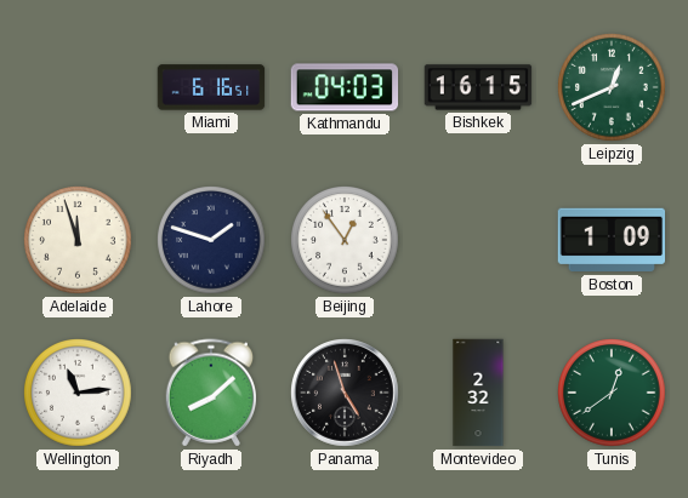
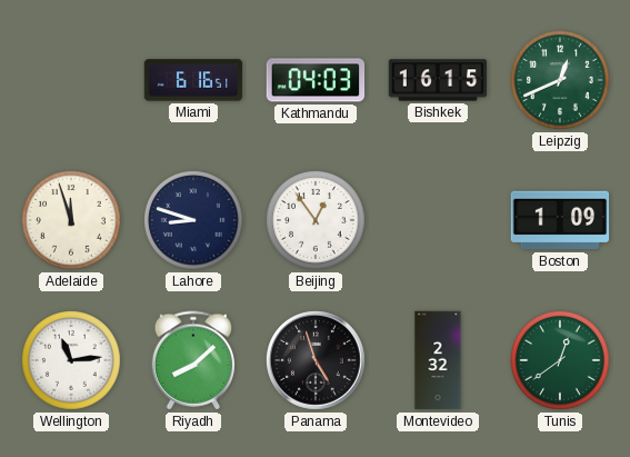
Lahore: 1:48 -> 8:48 (194, 221)
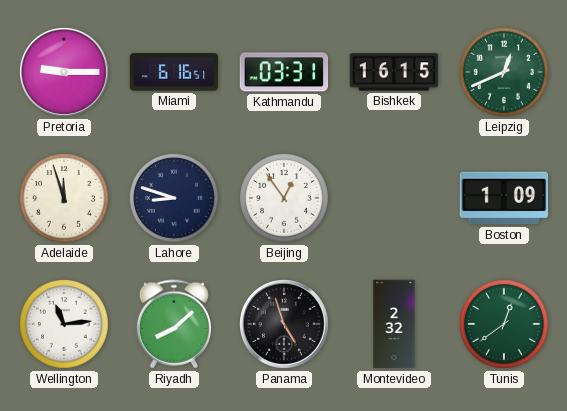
Pretoria: none -> 9:15 (65, 73)
Kathmandu: 04:03 -> 03:31 (284, 72)
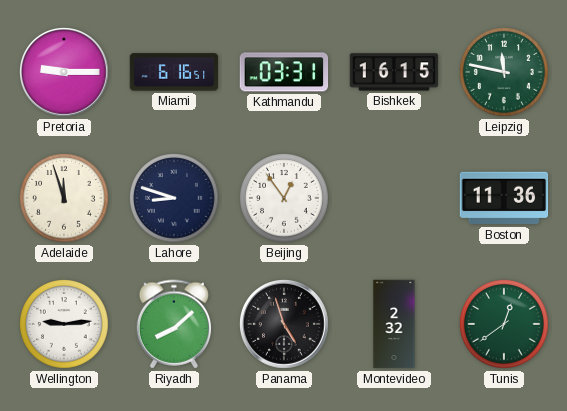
Leipzig: 12:41 -> 11:47 (505, 73)
Boston: 1:09 -> 11:36 (504, 198)
Wellington: 11:14 -> 9:14 (65, 325)
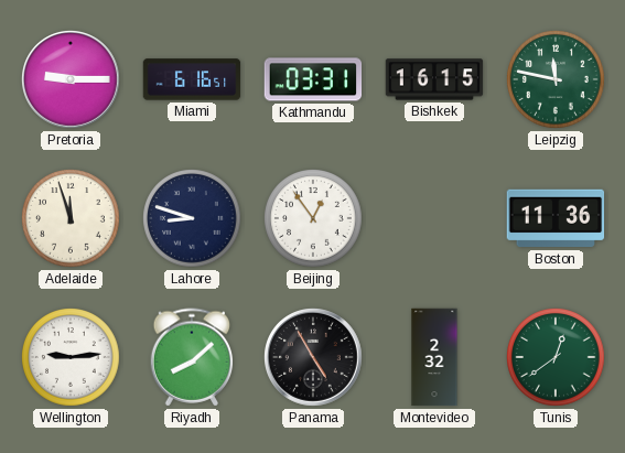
Panama: 4:57 -> 4:55 (314, 358)
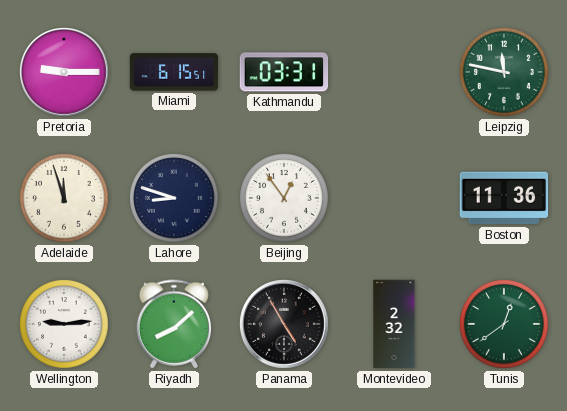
Miami: 6:16 -> 6:15 (174, 72)
Bishkek: 16:15 -> none (434, 79)
